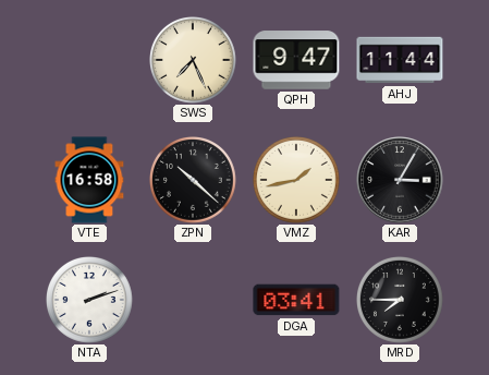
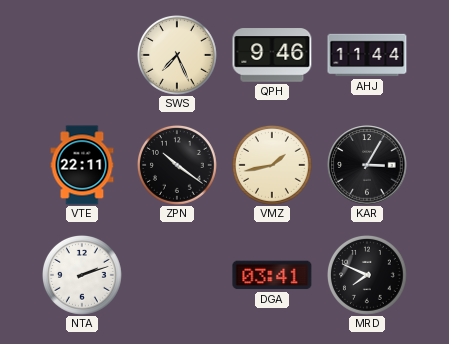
QPH: 9:47 -> 9:46 (272, 55)
VTE: 16:58 -> 22:11 (82, 165)
ZPN: 10:22 -> 10:21 (178, 166)
MRD: 7:45 -> 7:49 (368, 276)
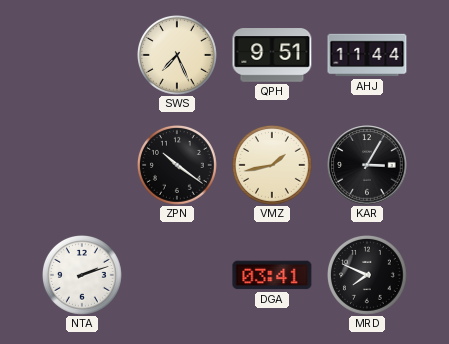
QPH: 9:46 -> 9:51 (272, 55)
VTE: 22:11 -> none (82, 165)
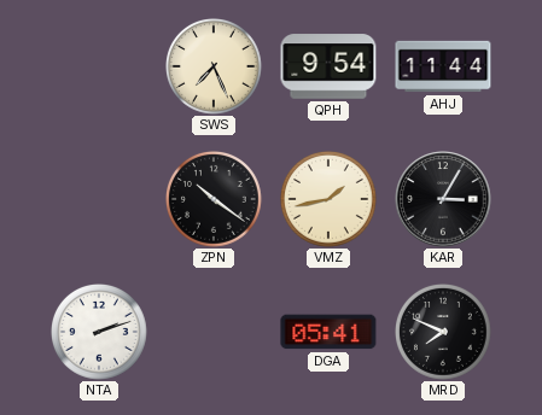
QPH: 9:51 -> 9:54 (328, 66)
DGA: 03:41 -> 05:41 (328, 332)
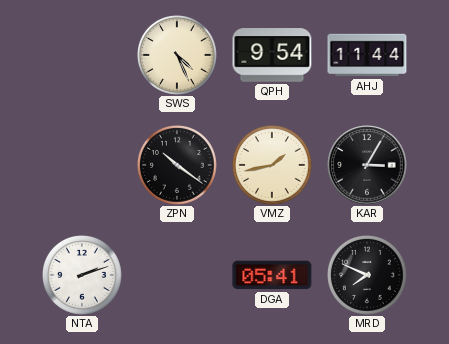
SWS: 7:26 -> 4:26 (178, 56)
